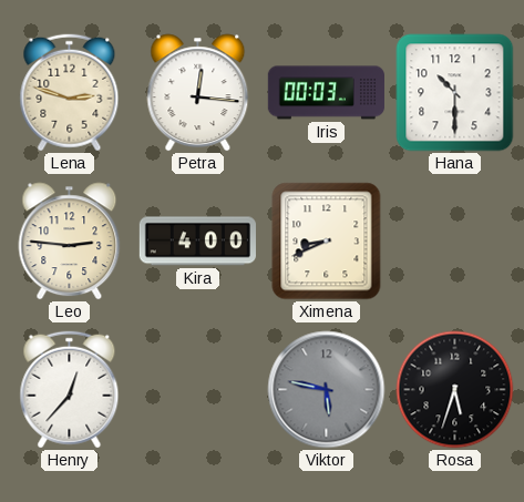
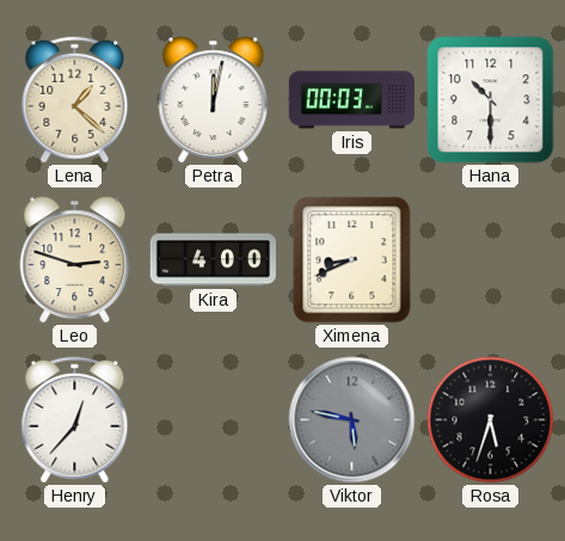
Lena: 2:48 -> 1:22 (75, 100)
Petra: 12:16 -> 12:02 (214, 100)
Leo: 2:46 -> 2:48 (75, 260)
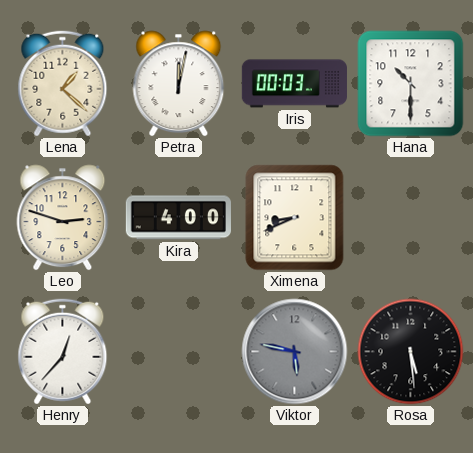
Rosa: 5:33 -> 5:29 (411, 352)
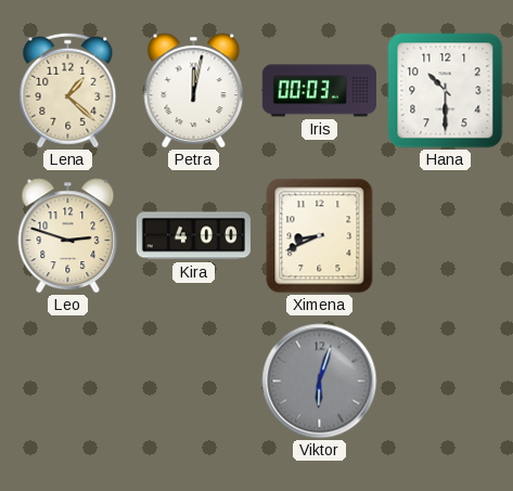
Henry: 12:37 -> none (63, 352)
Viktor: 5:47 -> 6:03 (320, 382)
Rosa: 5:29 -> none (411, 352)
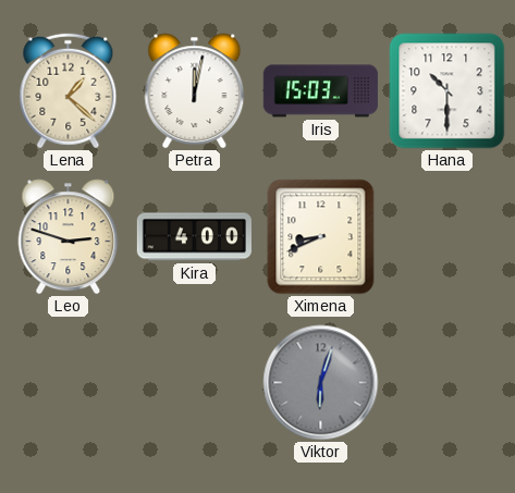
Iris: 00:03 -> 15:03 (320, 91)
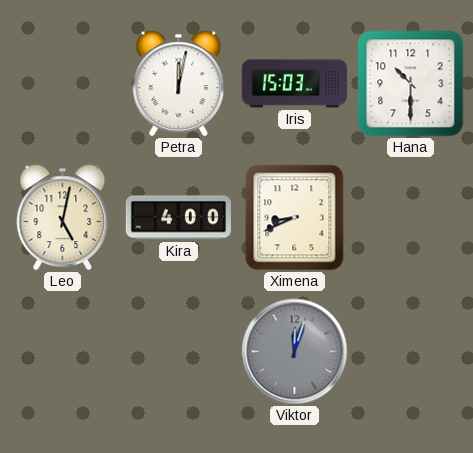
Lena: 1:22 -> none (69, 91)
Leo: 2:48 -> 5:02 (63, 218)
Viktor: 6:03 -> 12:03 (295, 352)
